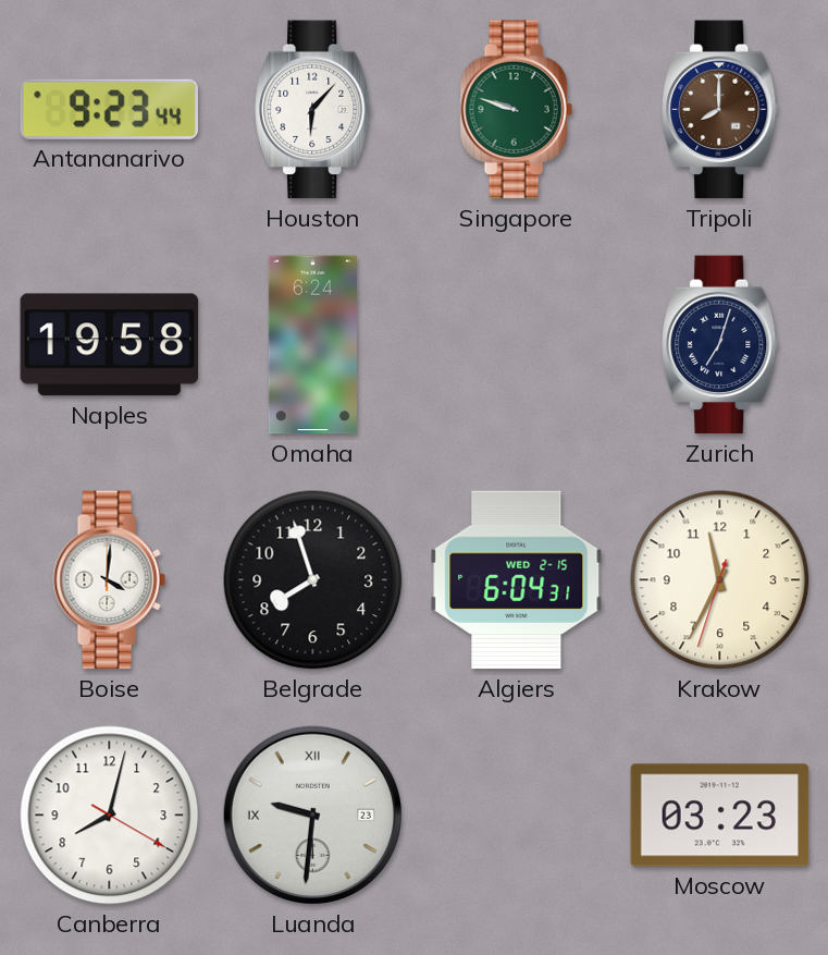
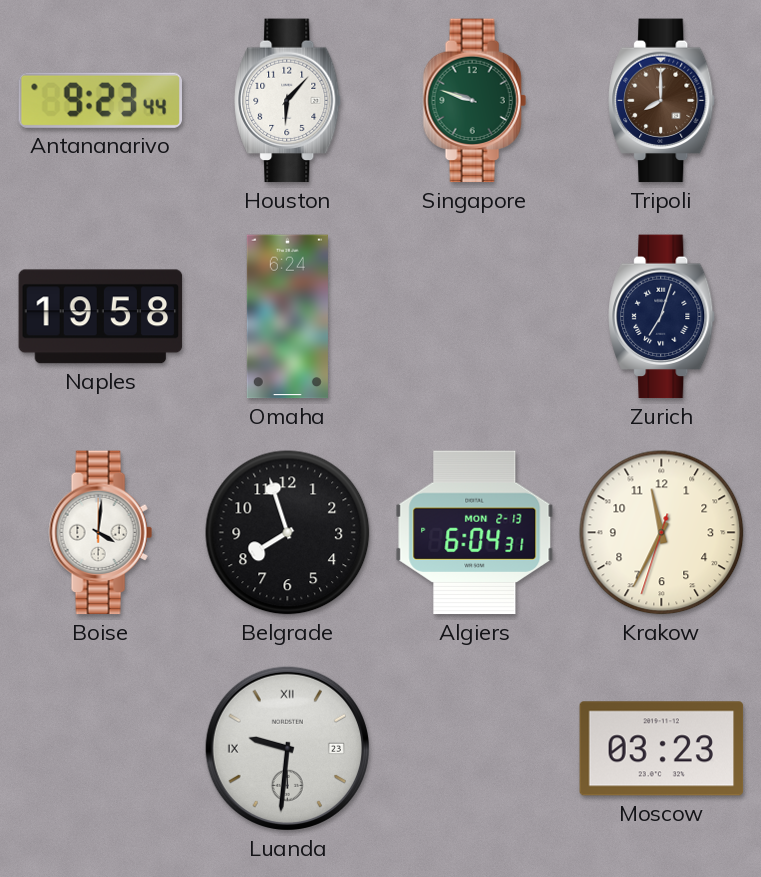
Algiers date: WED 2-15 -> MON 2-13 (475, 533)
Canberra: 8:02 -> none (110, 816)
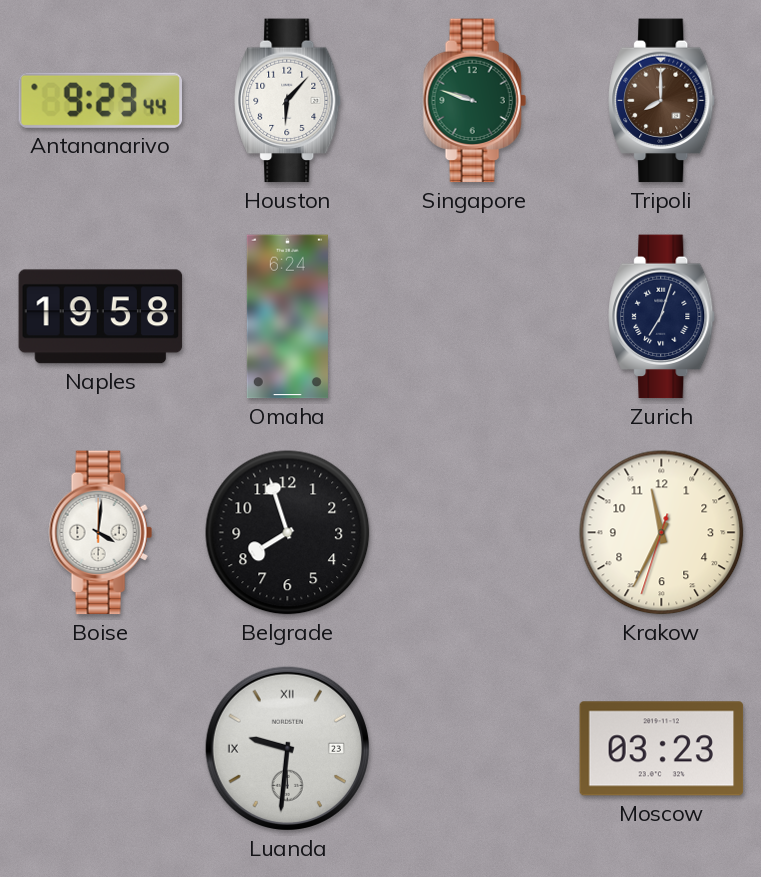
Algiers: 6:04 -> none (475, 533)
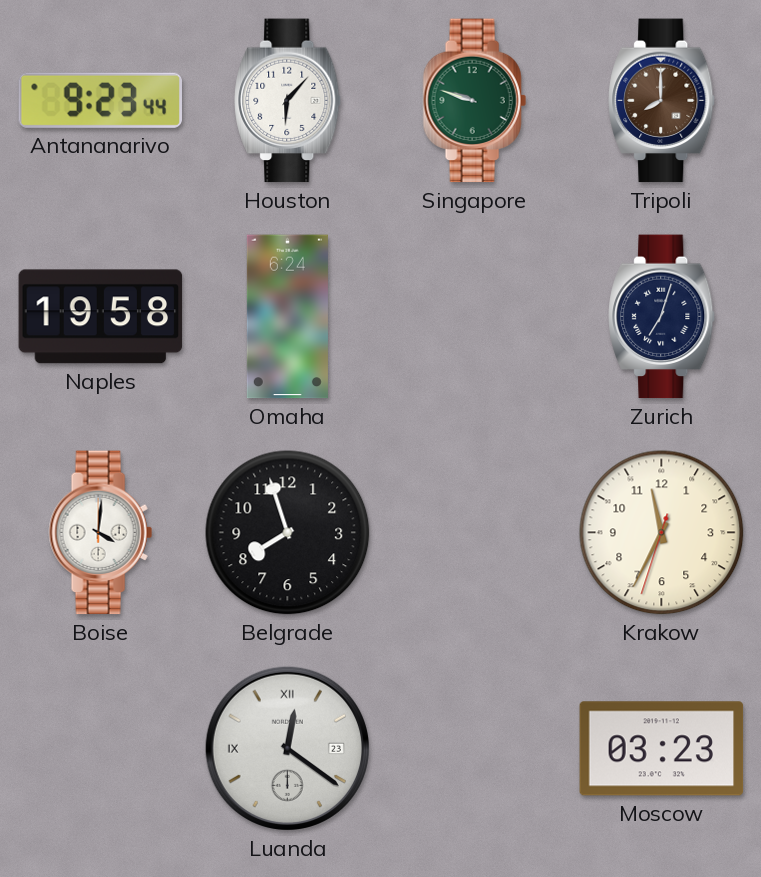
Luanda: 9:31 -> 12:21 (287, 748)
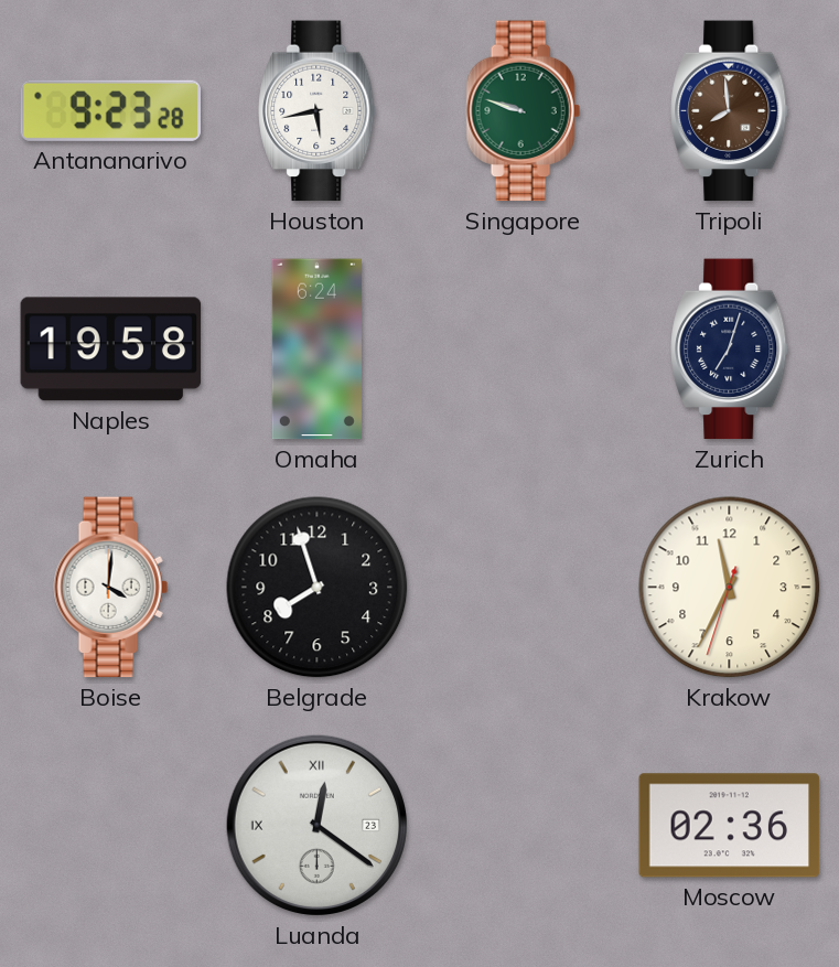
Antananarivo: 9:23:44 -> 9:23:28 (110, 110)
Houston: 6:07 -> 5:43 (318, 111)
Tripoli: 8:00 -> 7:59 (730, 111)
Moscow: 03:23 -> 02:36 (730, 826)
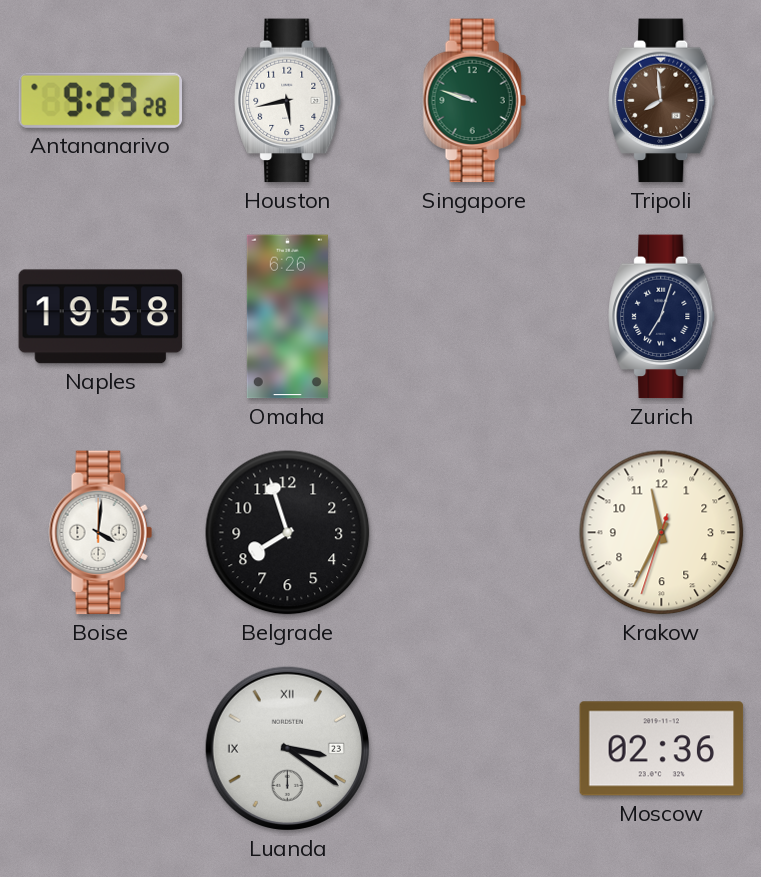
Omaha: 6:24 -> 6:26 (287, 317)
Luanda: 12:21 -> 3:21 (287, 748)
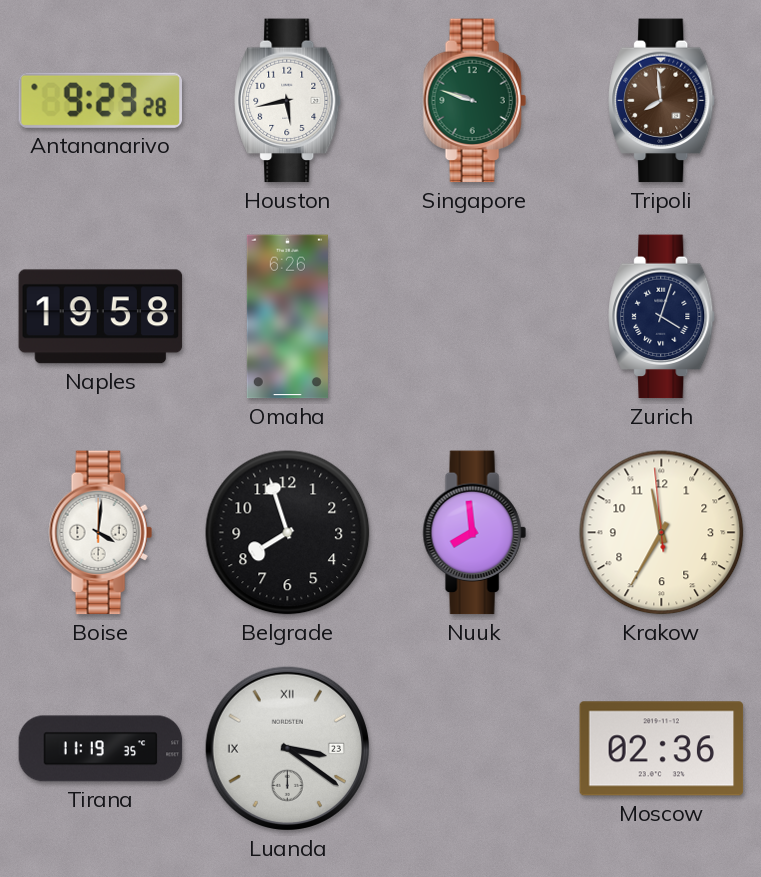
Zurich: 7:03 -> 4:03 (662, 317)
Nuuk: none -> 7:59 (474, 533)
Krakow: 11:34:33 -> 11:34:59 (662, 533)
Tirana: none -> 11:19 (101, 749)
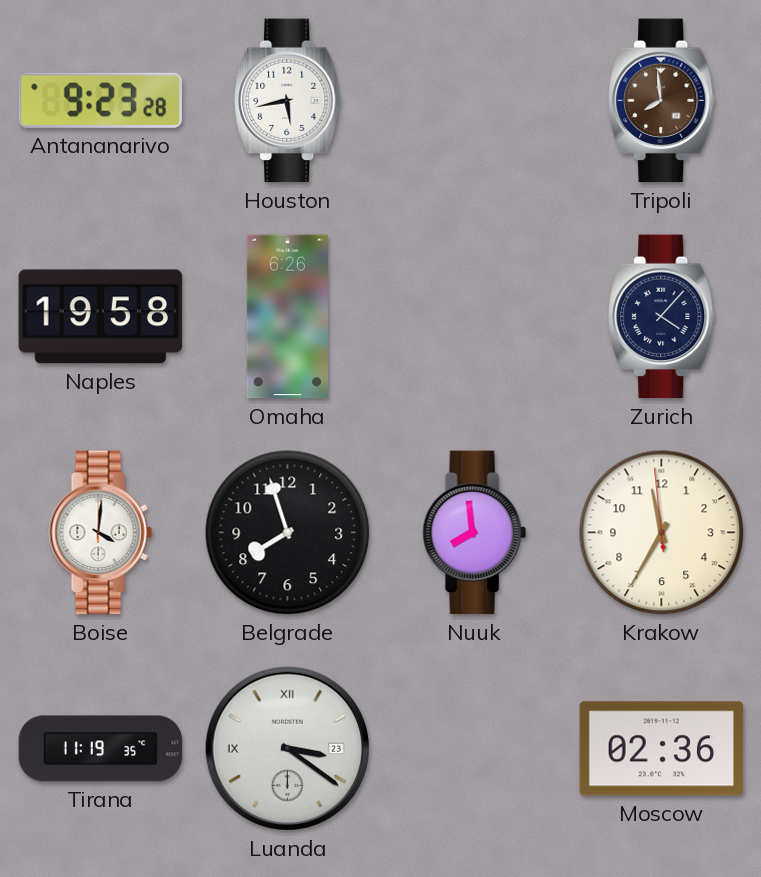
Singapore: 9:48 -> none (474, 101)
Zurich: 4:03 -> 4:07 (662, 317)
